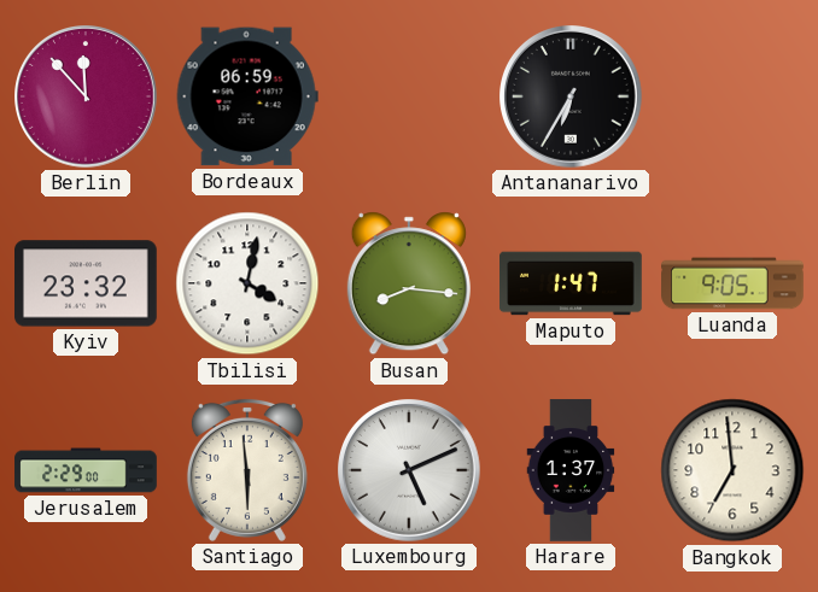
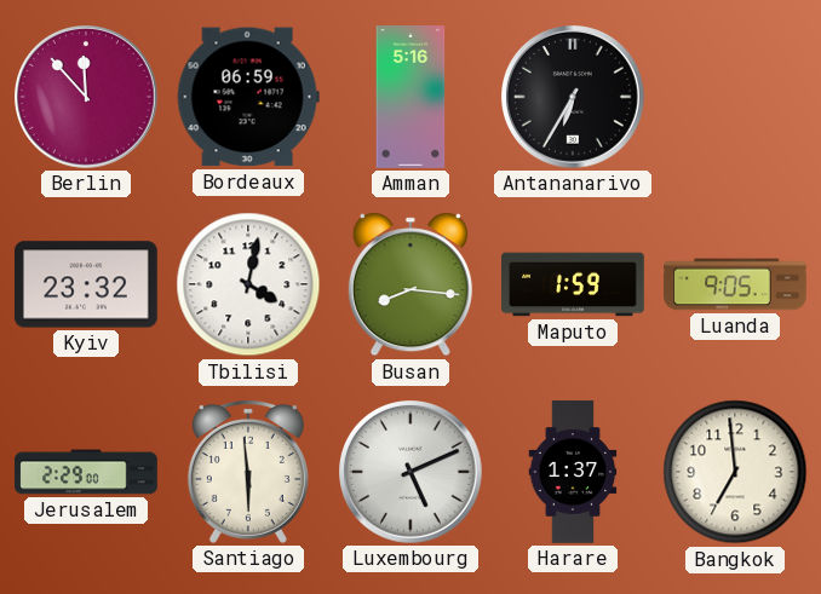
Amman: none -> 5:16 (410, 97)
Maputo: 1:47 -> 1:59 (573, 284)
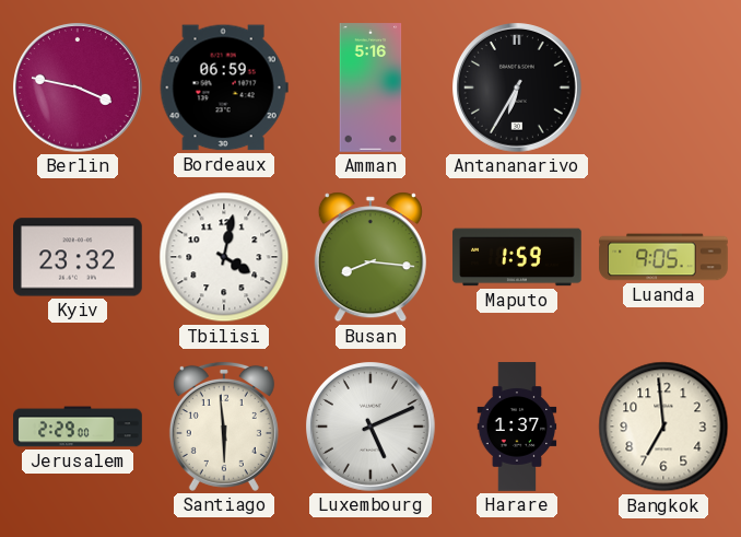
Berlin: 11:53 -> 3:47 (79, 89)
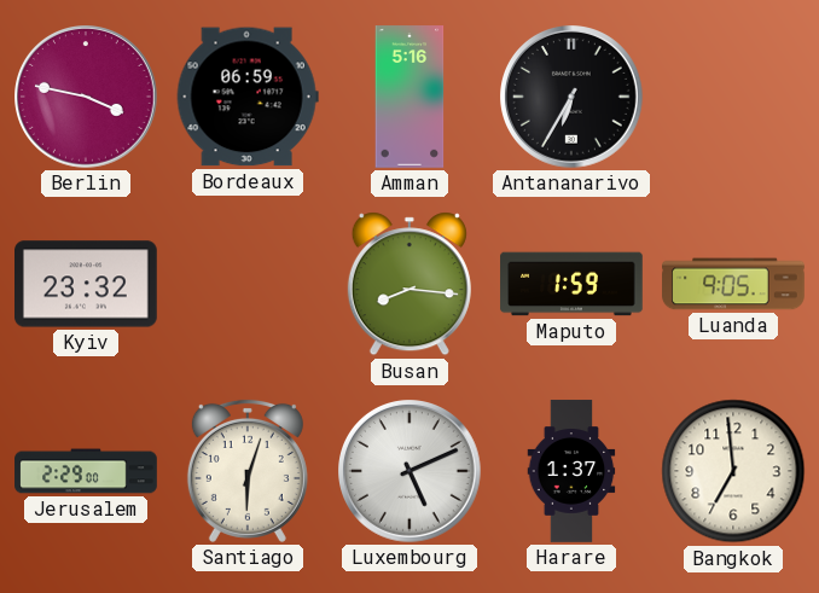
Tbilisi: 4:02 -> none (224, 257)
Santiago: 5:59 -> 6:03 (248, 471)
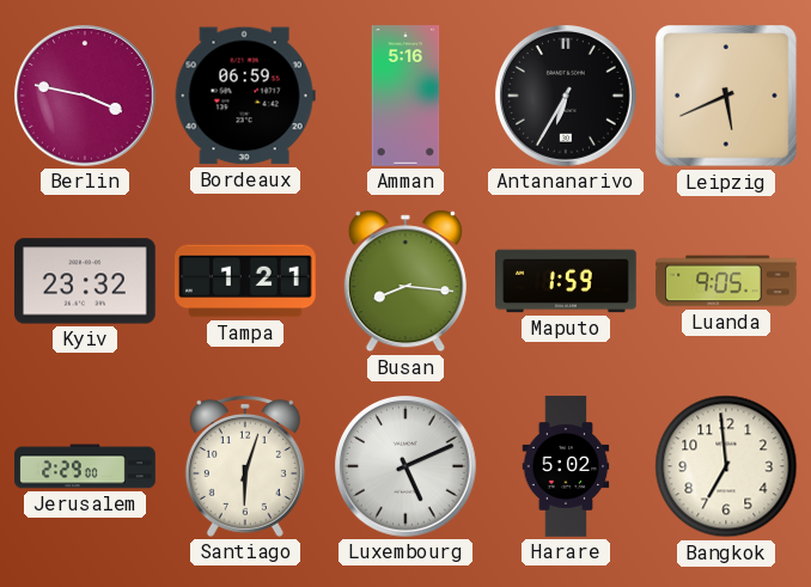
Leipzig: none -> 5:41 (726, 96)
Tampa: none -> 1:21 (246, 281)
Harare: 1:37 -> 5:02 (566, 466)
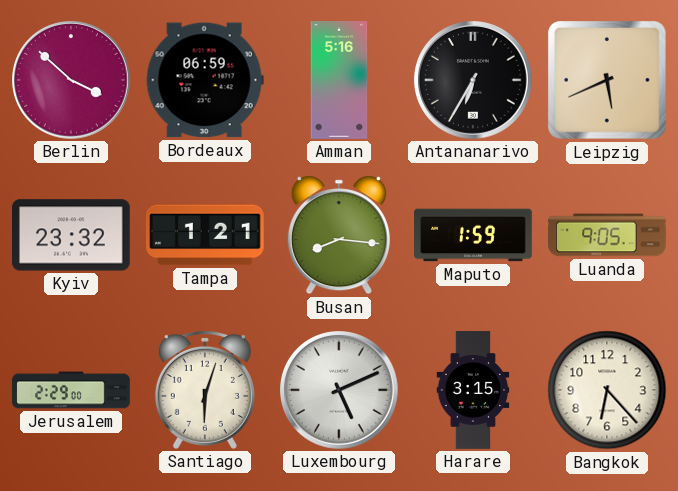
Berlin: 3:47 -> 3:52 (72, 81)
Harare: 5:02 -> 3:15 (473, 390)
Bangkok: 6:59 -> 6:23 (607, 390)
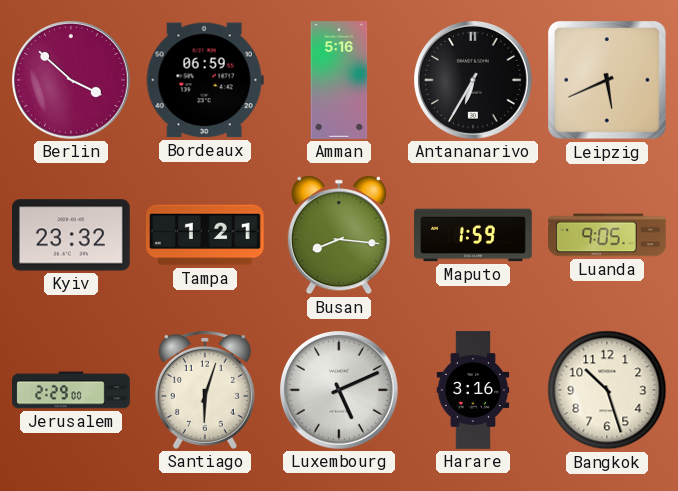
Harare: 3:15 -> 3:16 (473, 390)
Bangkok: 6:23 -> 10:27 (607, 390)
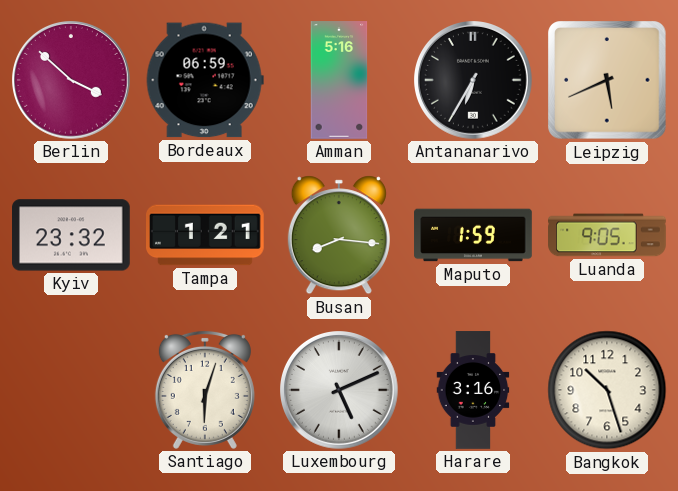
Jerusalem: 2:29 -> none (71, 390)
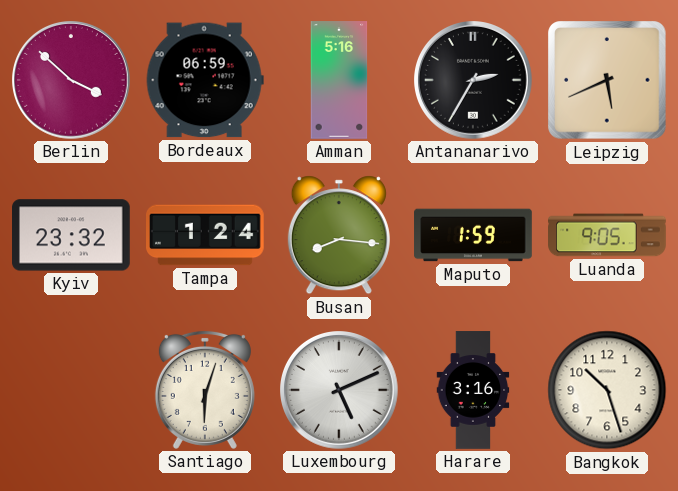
Antananarivo: 6:35 -> 2:35 (474, 81)
Tampa: 1:21 -> 1:24 (206, 235)
